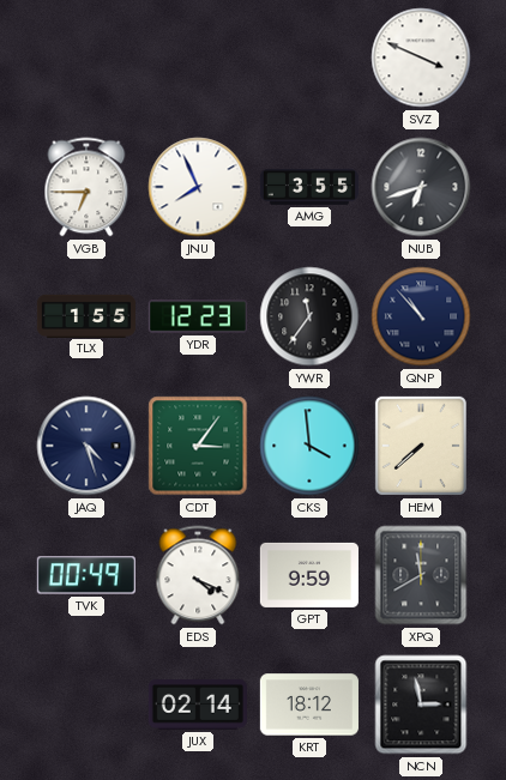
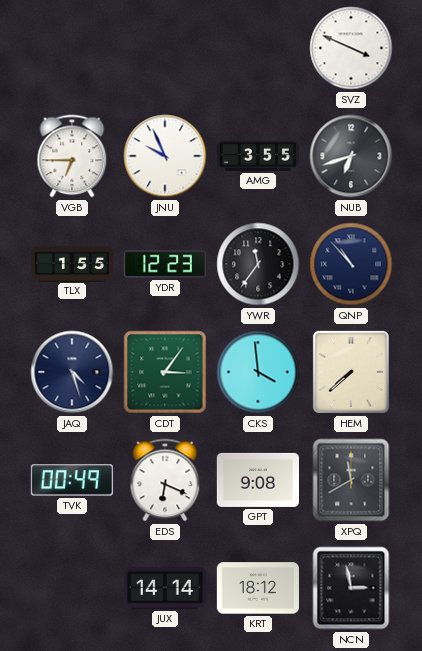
JNU: 7:56 -> 9:56 (165, 156)
EDS: 4:19 -> 6:19 (165, 480)
GPT: 9:59 -> 9:08 (258, 480)
JUX: 02:14 -> 14:14 (165, 588)
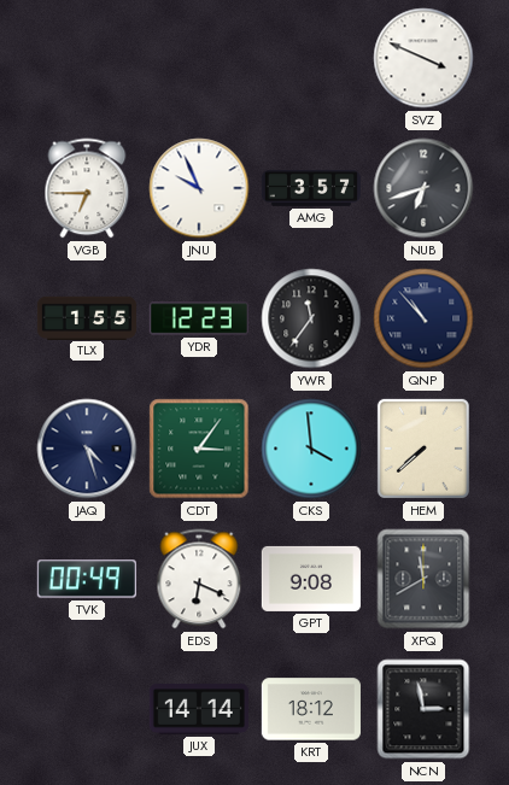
AMG: 3:55 -> 3:57 (311, 188)
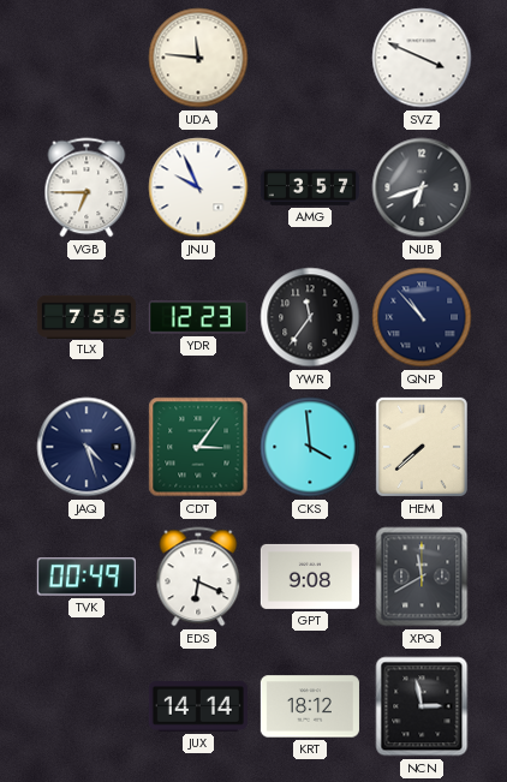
UDA: none -> 11:46 (198, 58)
TLX: 1:55 -> 7:55 (87, 316)
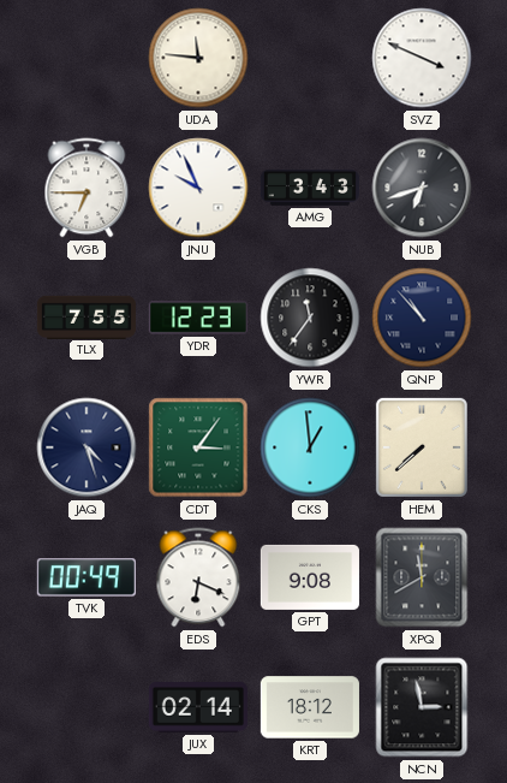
AMG: 3:57 -> 3:43 (310, 188)
CKS: 3:59 -> 12:59 (310, 447)
JUX: 14:14 -> 02:14 (198, 707)
